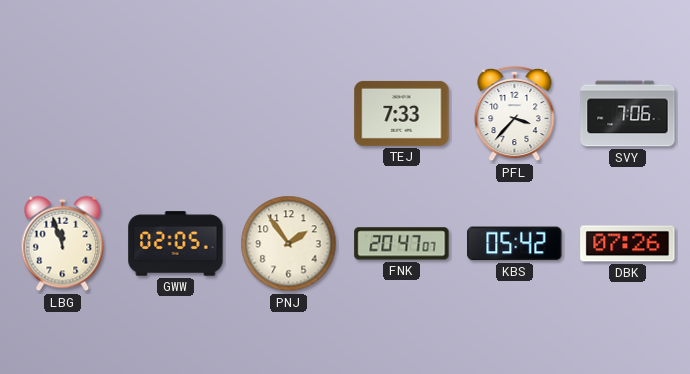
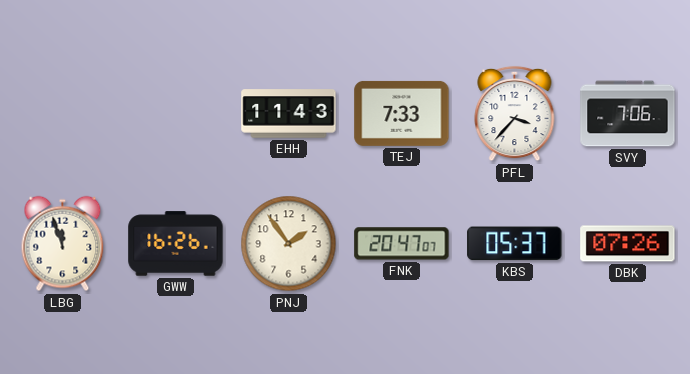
EHH: none -> 11:43 (289, 114)
GWW: 02:05 -> 16:26 (176, 244)
KBS: 05:42 -> 05:37 (515, 244)
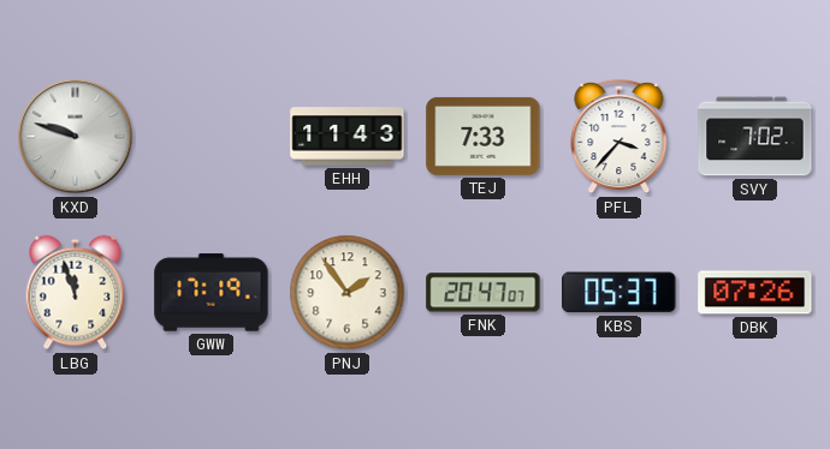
KXD: none -> 9:48 (76, 137)
SVY: 7:06 -> 7:02 (755, 137)
GWW: 16:26 -> 17:19 (212, 293)
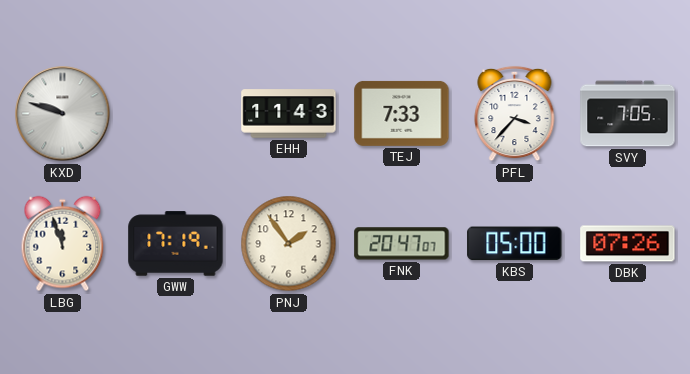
SVY: 7:02 -> 7:05 (628, 114)
KBS: 05:37 -> 05:00 (515, 244)
